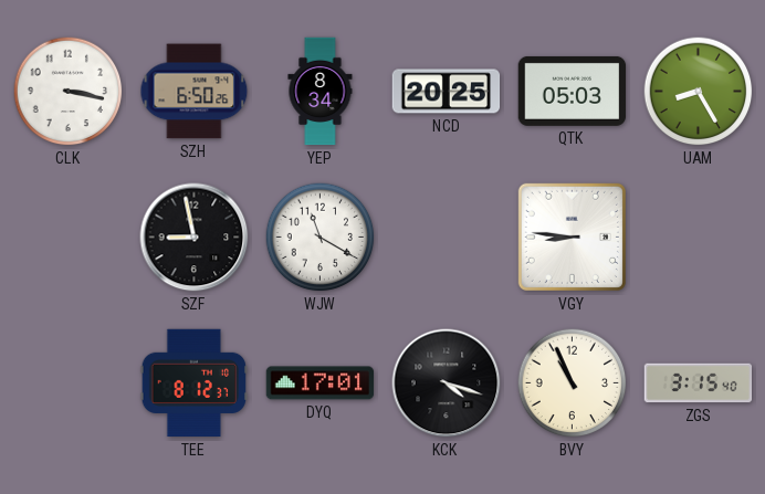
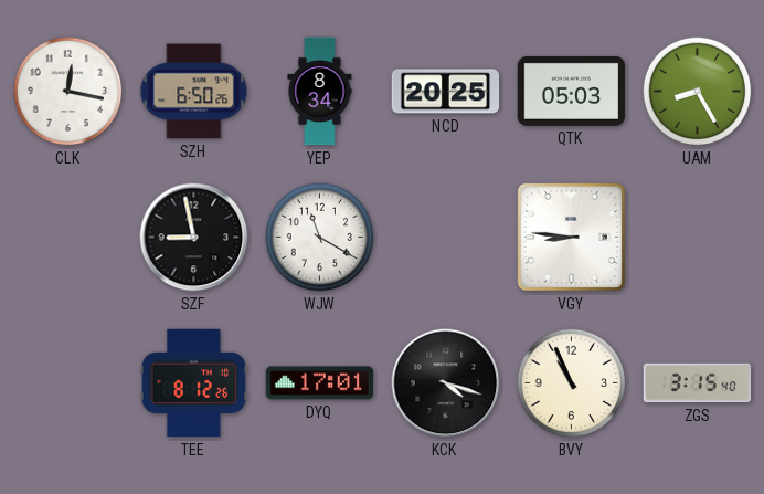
CLK: 3:17 -> 12:17 (68, 92)
TEE: 8:12:37 -> 8:12:26 (194, 383)
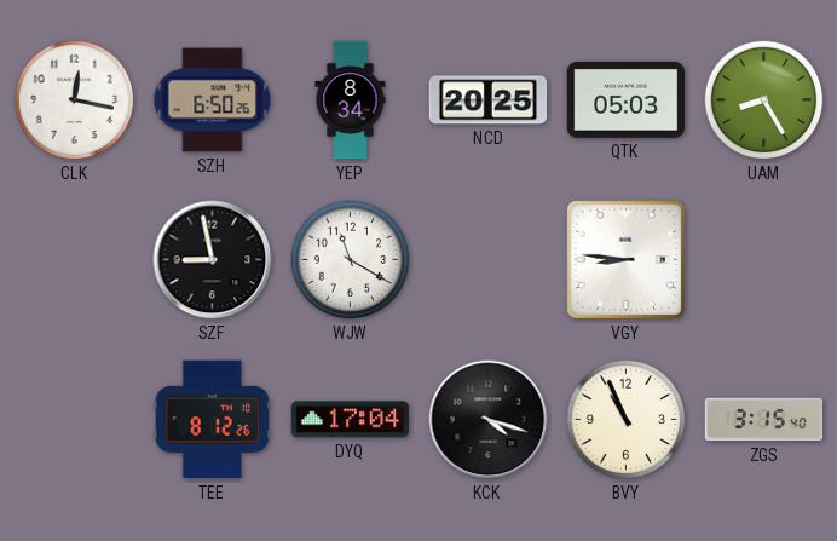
DYQ: 17:01 -> 17:04 (351, 420)
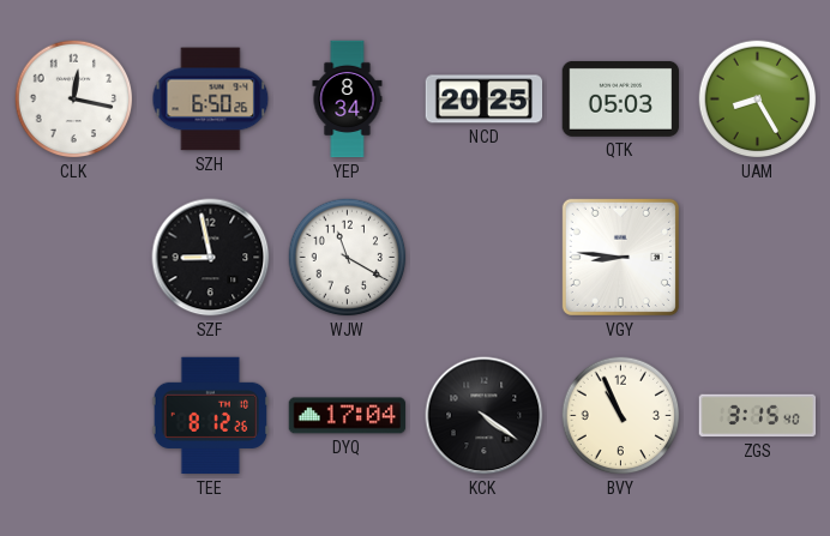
KCK: 4:18 -> 4:21 (485, 416)
